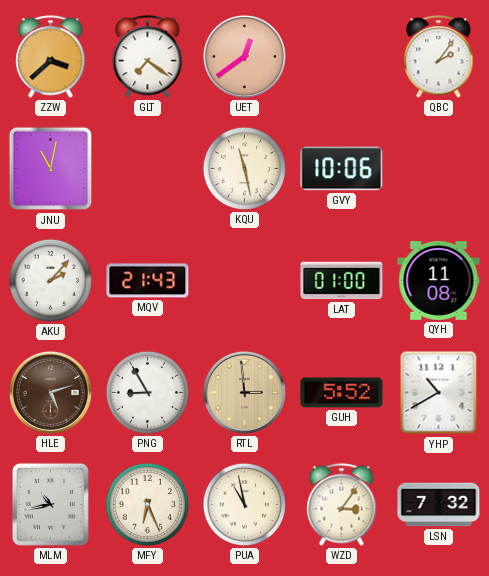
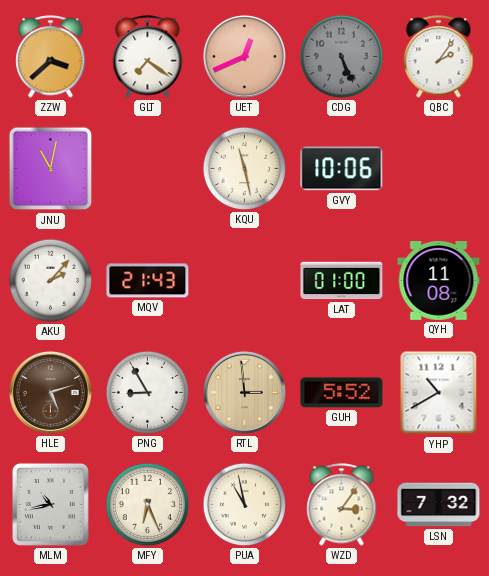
UET: 12:39 -> 12:41 (244, 56)
CDG: none -> 5:26 (341, 56)
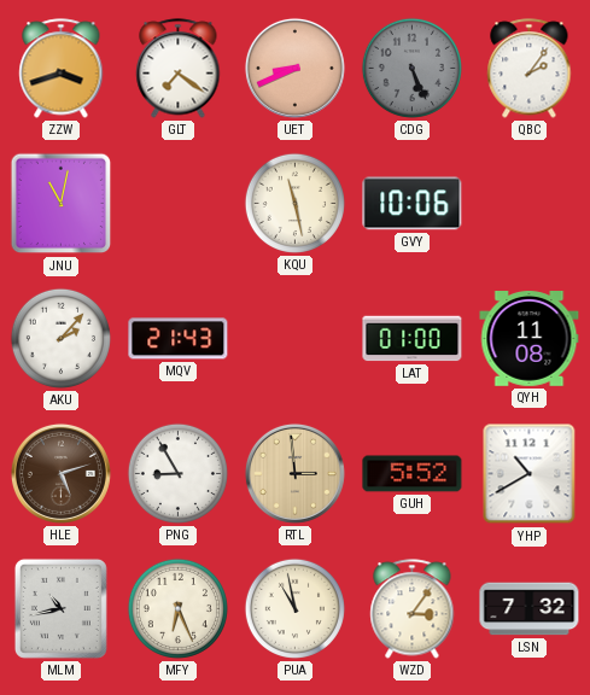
ZZW: 3:38 -> 3:42 (62, 69)
UET: 12:41 -> 8:41 (294, 68)
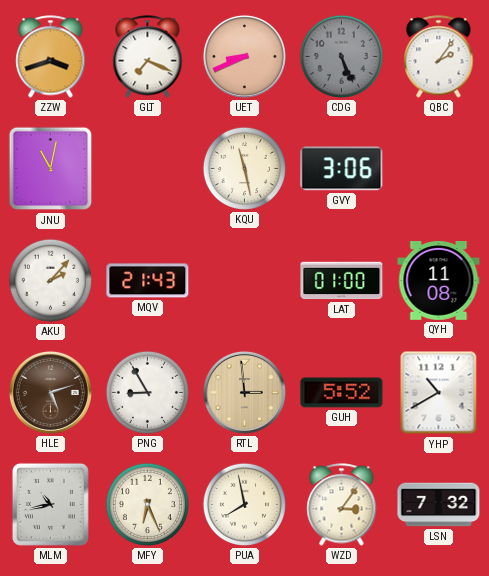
GLT: 7:21 -> 7:19 (148, 57)
GVY: 10:06 -> 3:06 (342, 169)
PUA: 10:58 -> 7:58 (244, 504)
